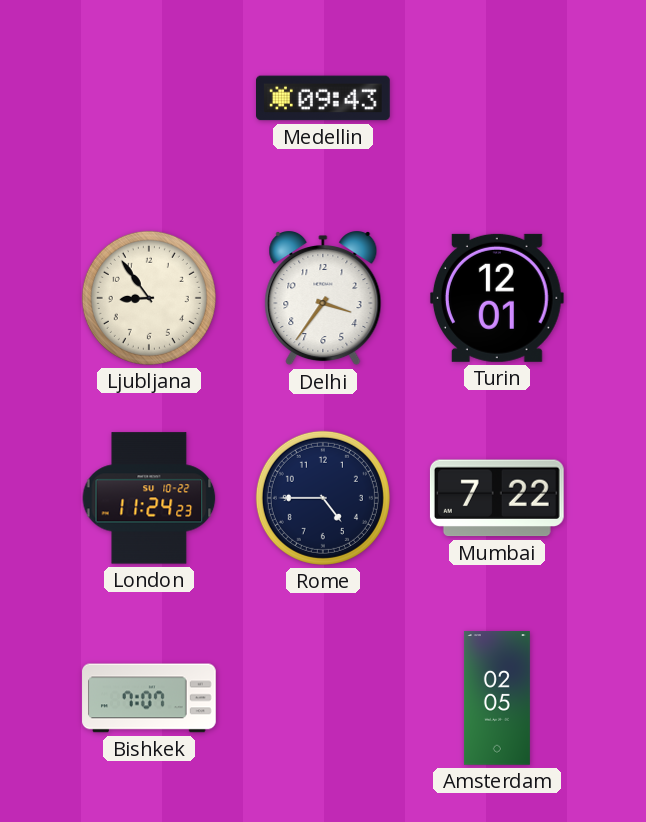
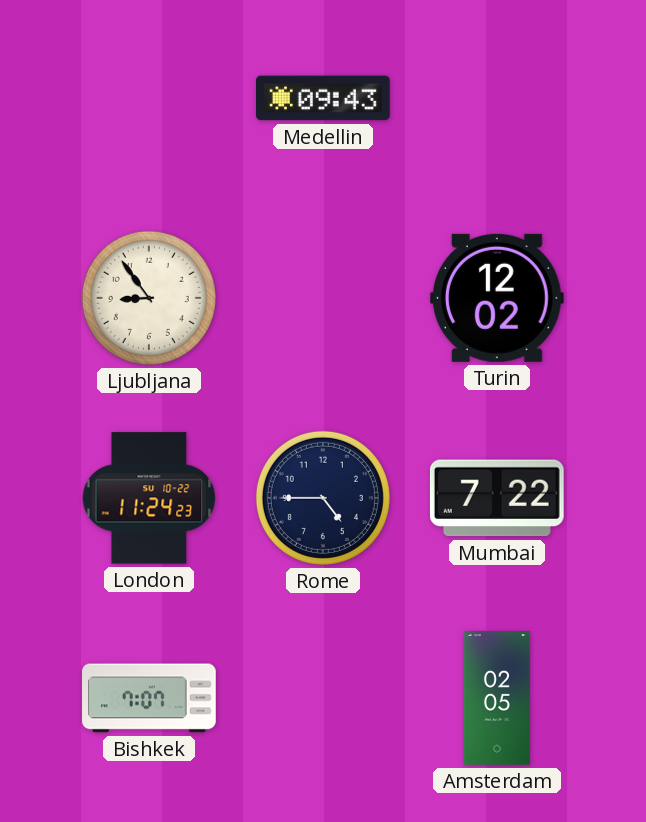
Delhi: 3:36 -> none (323, 299)
Turin: 12:01 -> 12:02 (497, 298)
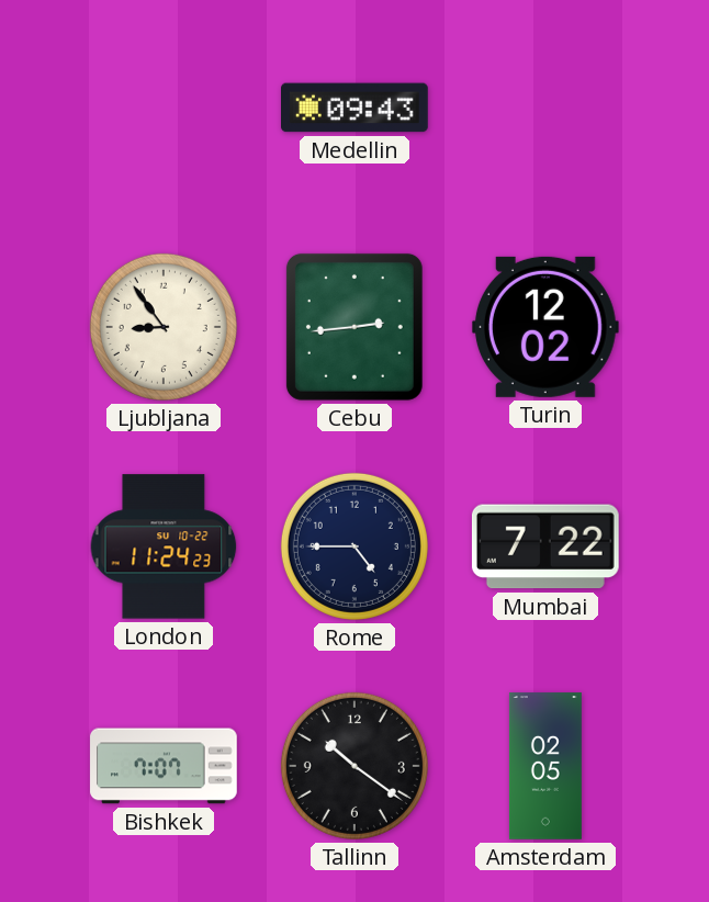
Cebu: none -> 2:44 (354, 327)
Tallinn: none -> 10:21 (354, 766)
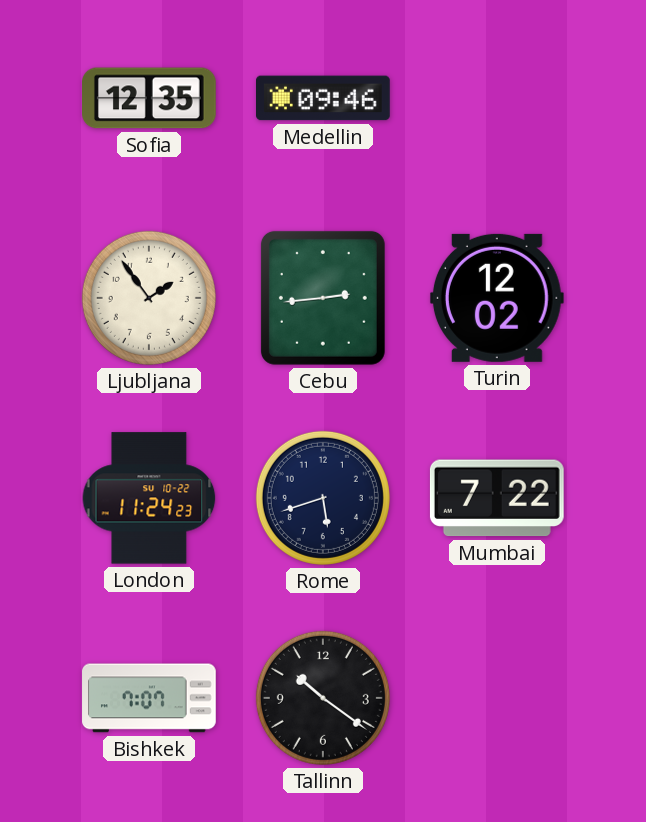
Sofia: none -> 12:35 (150, 98)
Medellin: 09:43 -> 09:46 (324, 98)
Ljubljana: 8:54 -> 1:54 (149, 298)
Rome: 4:45 -> 5:42 (323, 498)
Amsterdam: 02:05 -> none (545, 766)
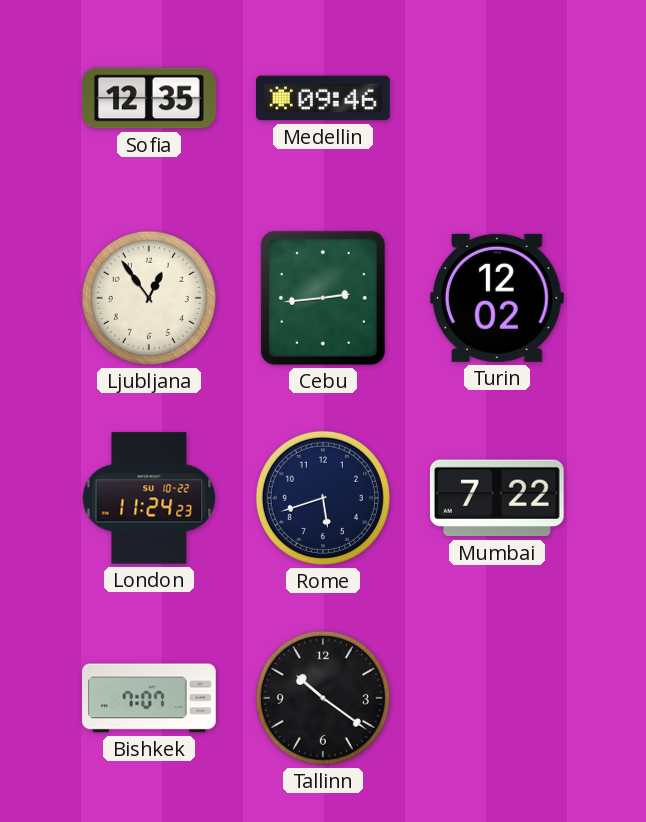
Ljubljana: 1:54 -> 12:54 (149, 298)
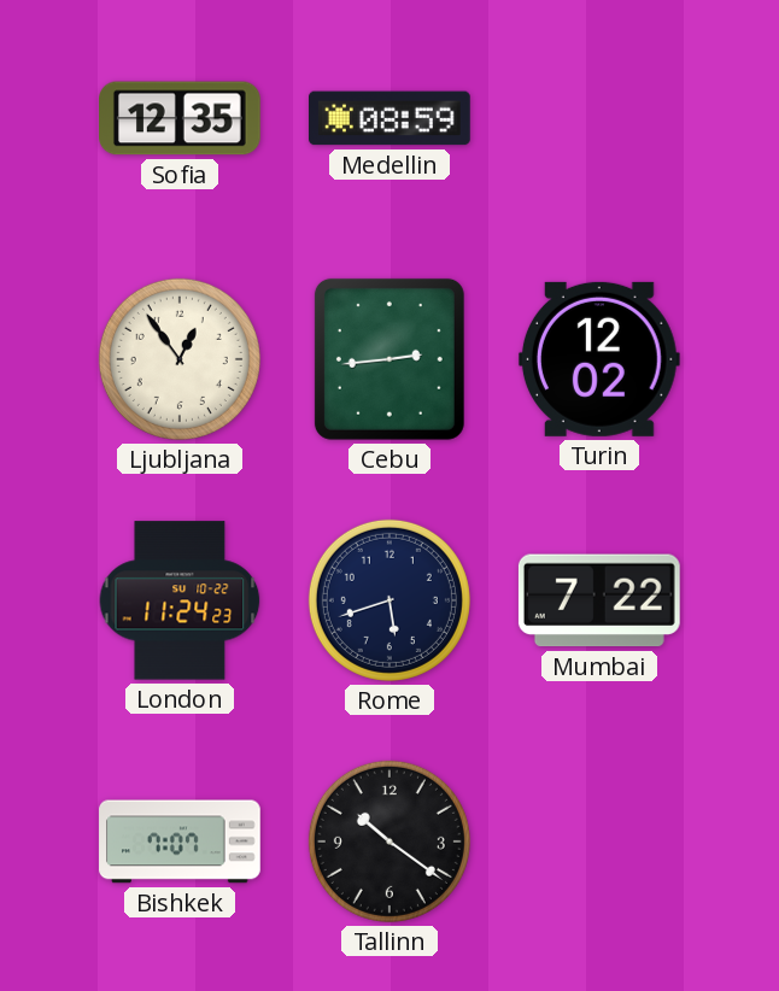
Medellin: 09:46 -> 08:59 (391, 118)
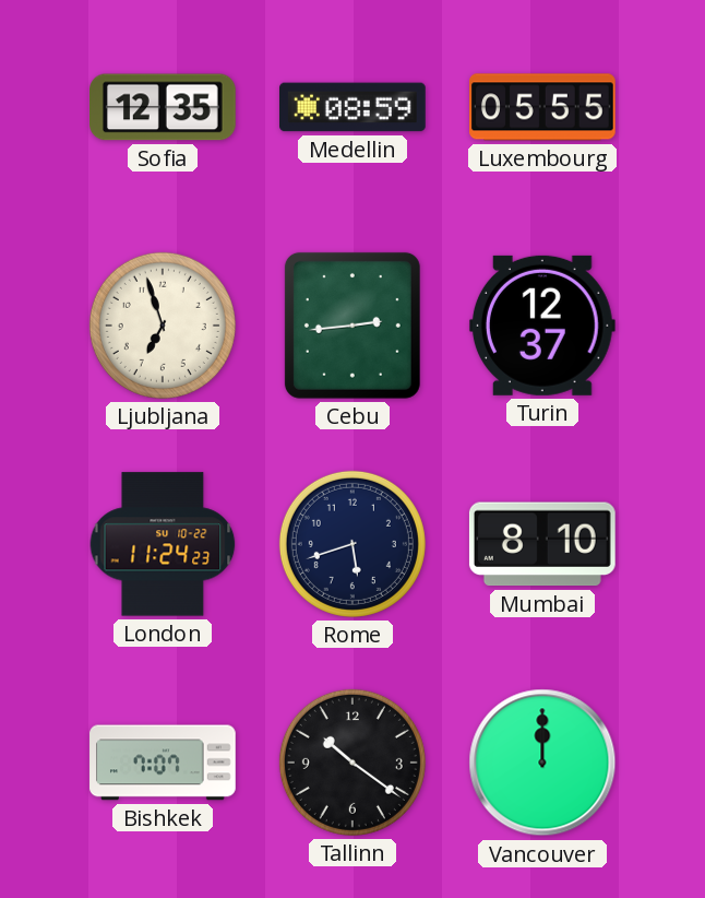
Luxembourg: none -> 05:55 (543, 107)
Ljubljana: 12:54 -> 6:57 (163, 326)
Turin: 12:02 -> 12:37 (542, 326)
Mumbai: 7:22 -> 8:10 (542, 544)
Vancouver: none -> 12:00 (542, 763)
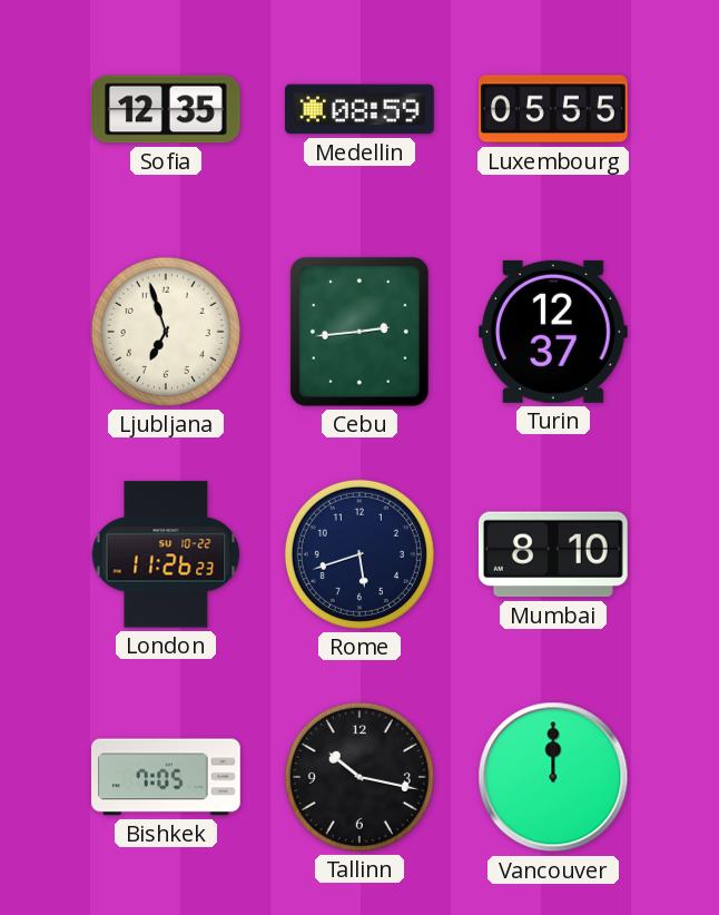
London: 11:24 -> 11:26 (166, 554)
Bishkek: 7:07 -> 7:05 (166, 777)
Tallinn: 10:21 -> 10:17 (359, 777)
